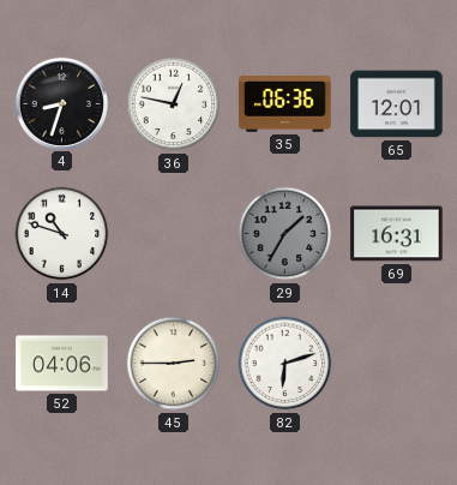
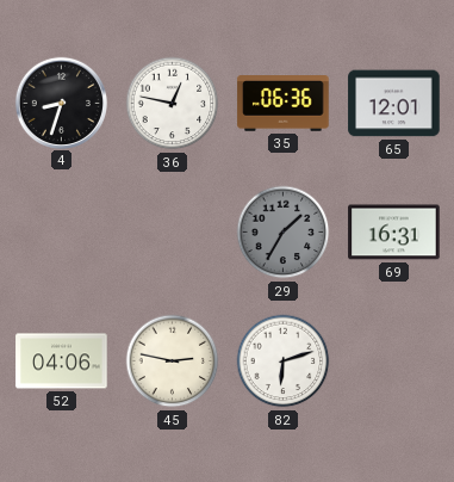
14: 10:48 -> none (62, 234)
45: 2:45 -> 2:47 (173, 361)
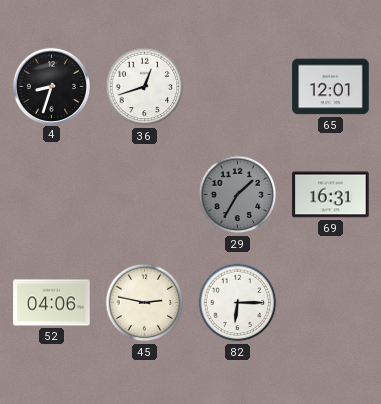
36: 12:47 -> 12:42 (145, 87)
35: 06:36 -> none (284, 104)
82: 6:12 -> 6:15 (238, 303)
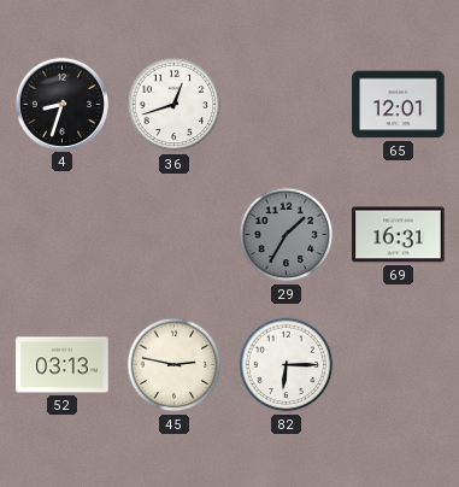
52: 04:06 -> 03:13 (63, 365)
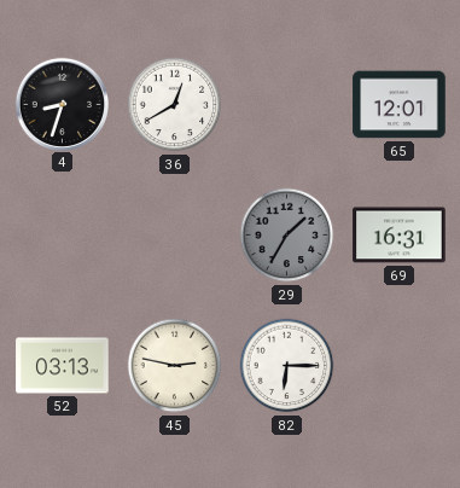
36: 12:42 -> 12:40 (175, 105)
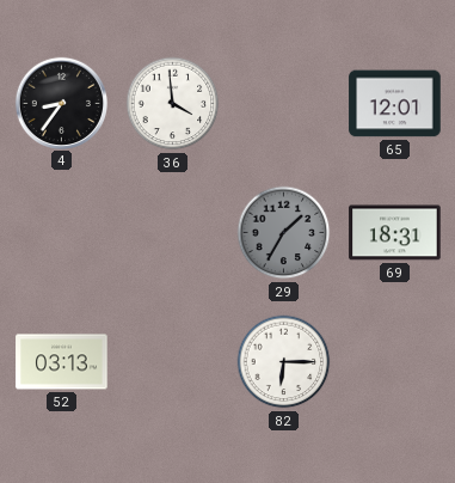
4: 8:33 -> 8:36 (61, 103)
36: 12:40 -> 3:59 (173, 104)
69: 16:31 -> 18:31 (395, 233)
45: 2:47 -> none (175, 366)
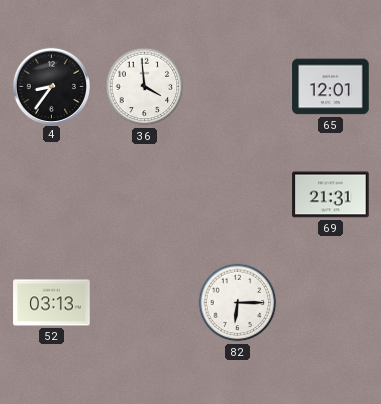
29: 1:35 -> none (284, 233)
69: 18:31 -> 21:31 (331, 195)
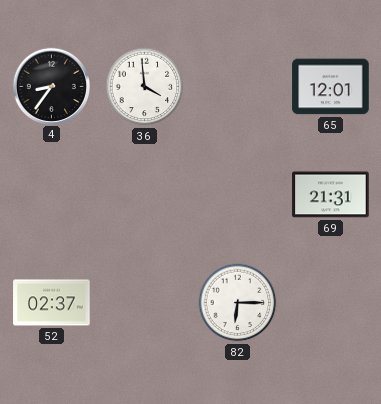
52: 03:13 -> 02:37 (52, 303)
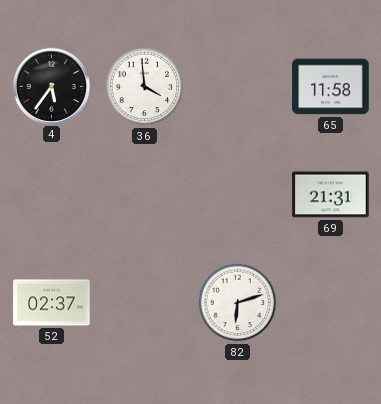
4: 8:36 -> 5:36 (51, 86)
65: 12:01 -> 11:58 (331, 87)
82: 6:15 -> 6:12 (238, 303)
